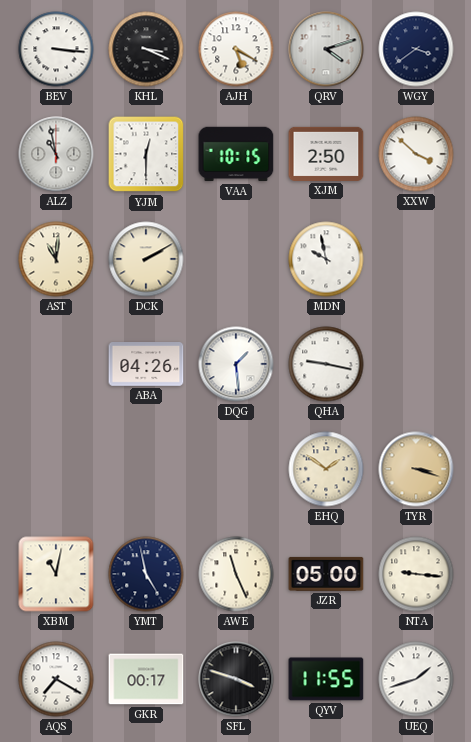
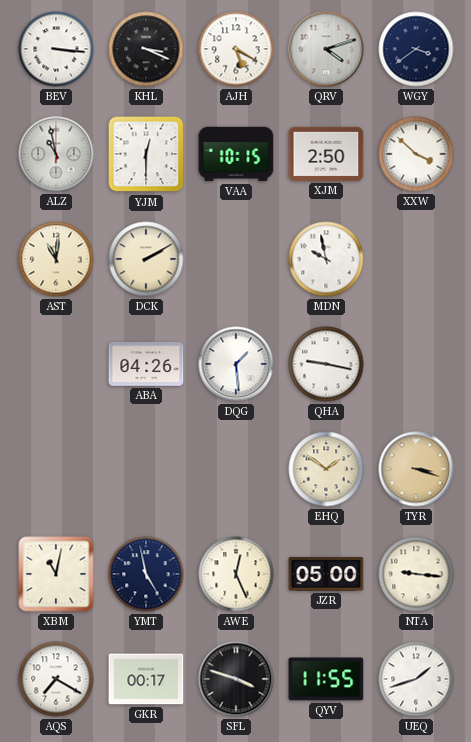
AWE: 11:26 -> 12:26 (236, 574)
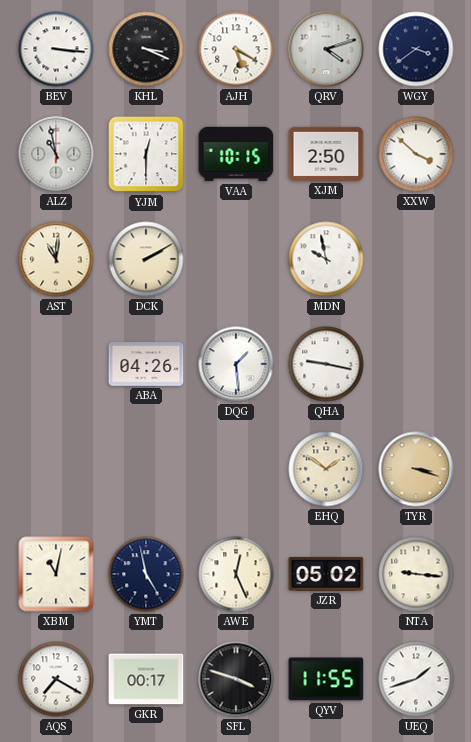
JZR: 05:00 -> 05:02 (326, 574)
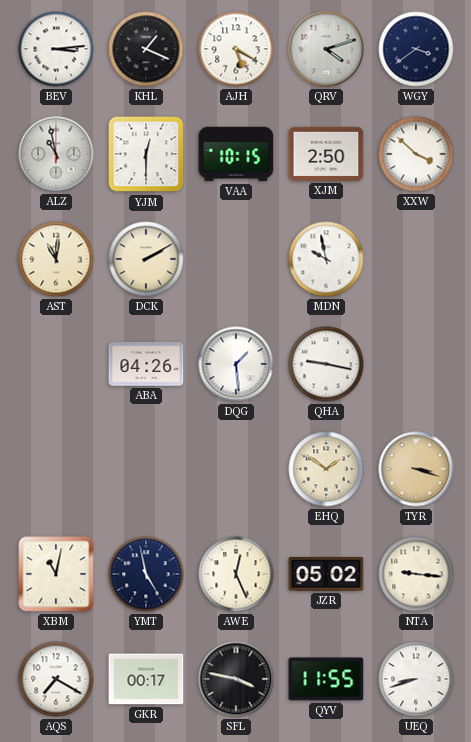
BEV: 3:16 -> 3:14 (56, 49)
KHL: 3:19 -> 1:19 (146, 49)
SFL: 3:48 -> 3:47 (236, 679)
UEQ: 1:42 -> 8:42 (416, 679)
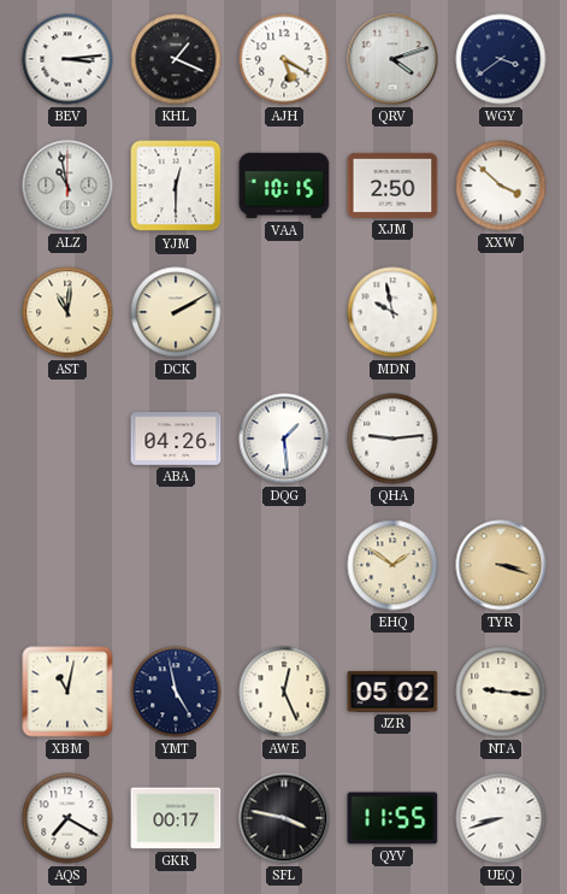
QHA: 9:17 -> 9:14 (392, 439)
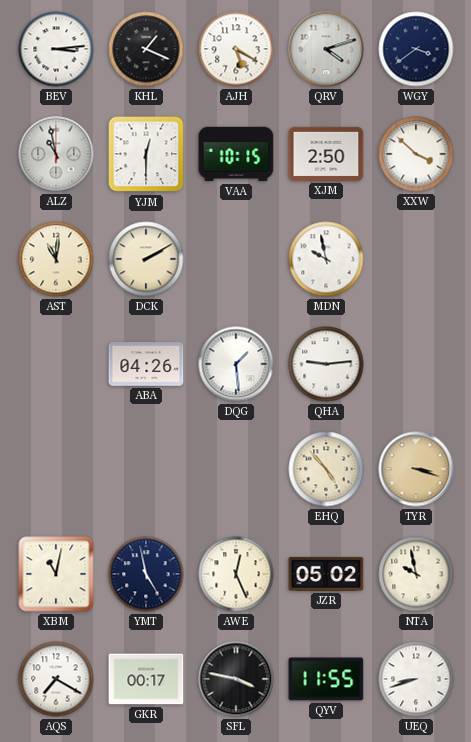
EHQ: 1:51 -> 4:53 (326, 469)
NTA: 9:16 -> 9:58 (416, 574)
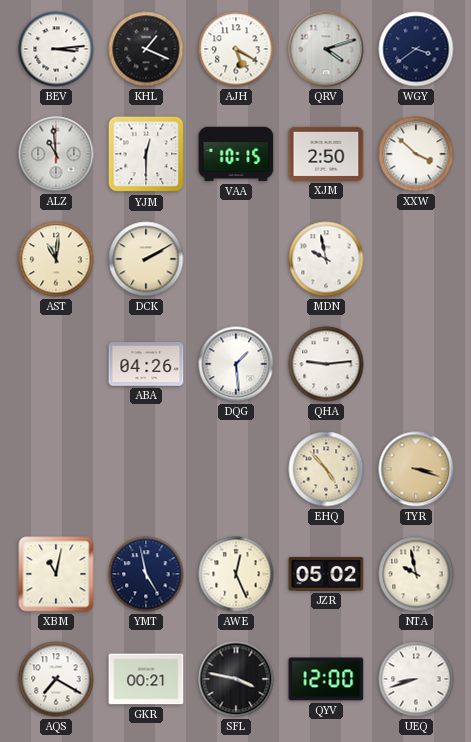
ALZ: 10:58 -> 10:59 (56, 154)
GKR: 00:17 -> 00:21 (146, 679)
QYV: 11:55 -> 12:00 (326, 679)
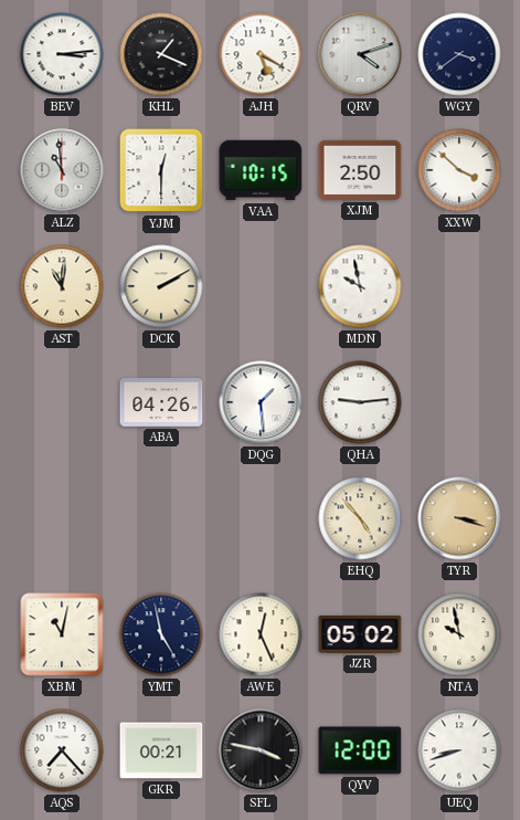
AQS: 7:20 -> 7:23 (62, 750)
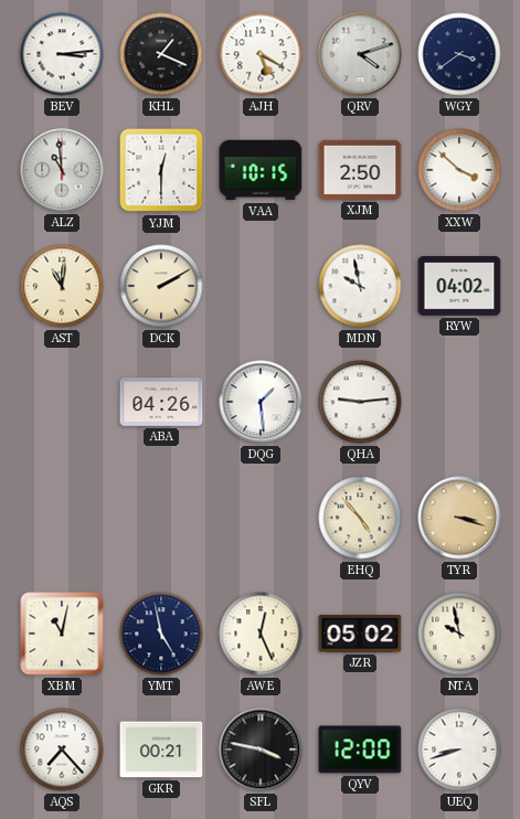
RYW: none -> 04:02 (459, 286)
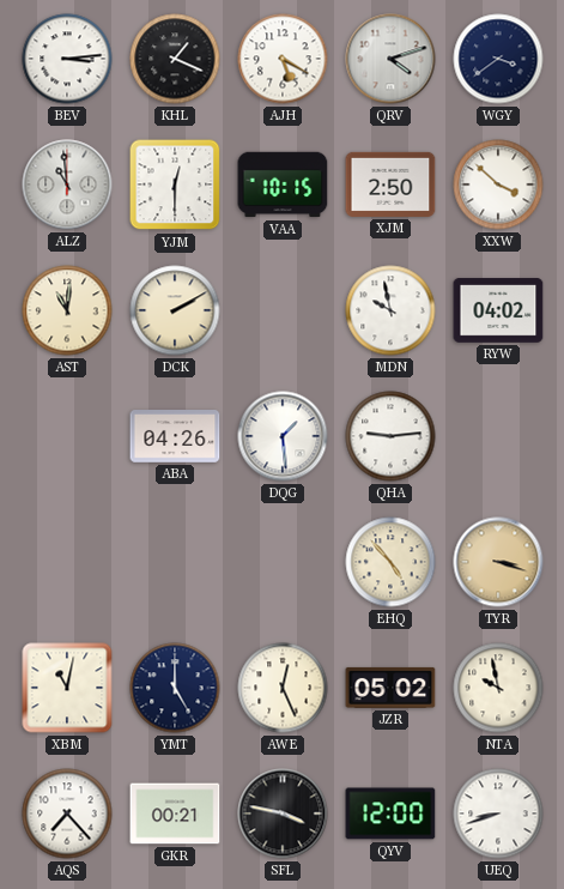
YMT: 4:58 -> 5:00 (175, 688)
